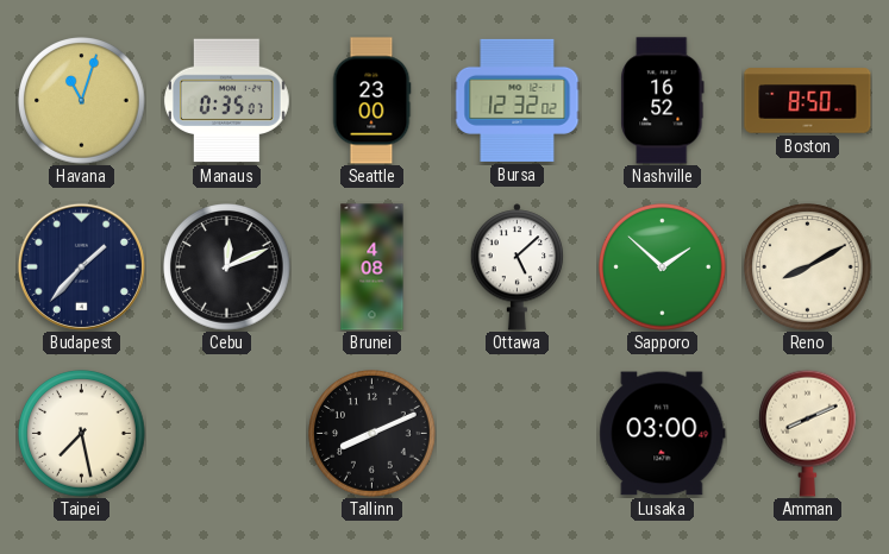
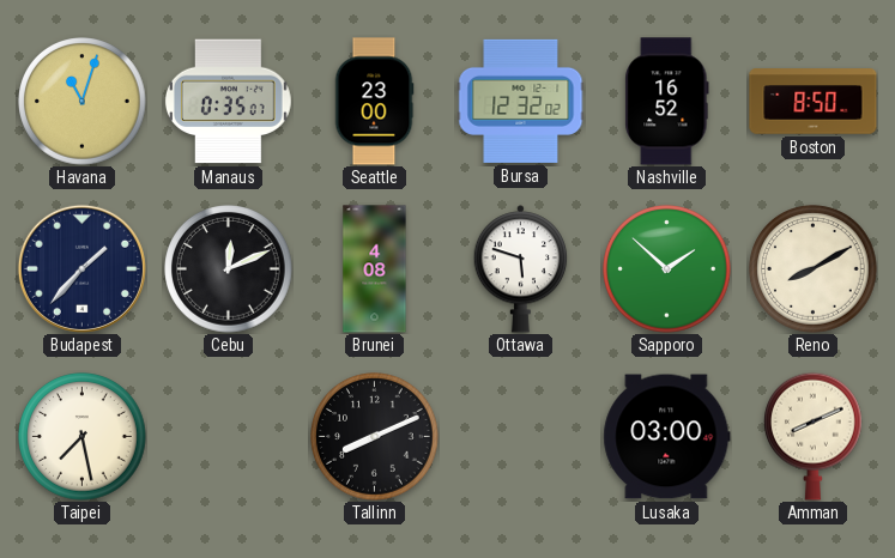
Ottawa: 5:08 -> 5:48 (521, 269)
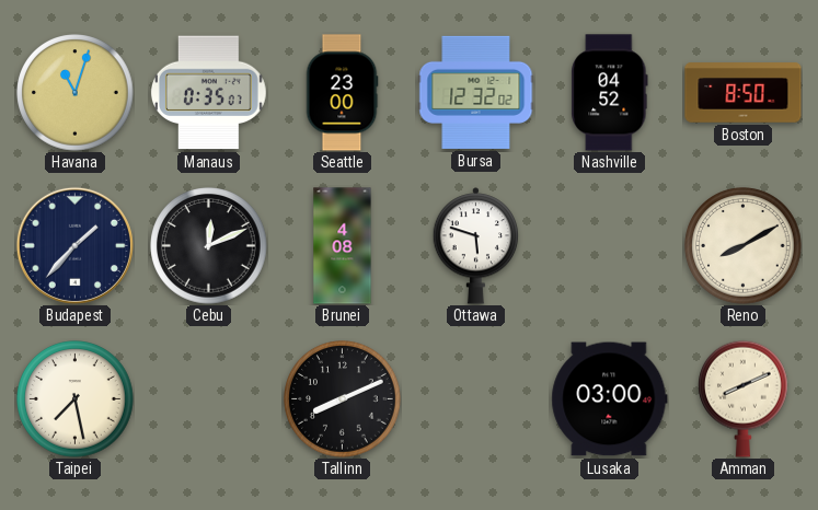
Nashville: 16:52 -> 04:52 (610, 93)
Sapporo: 1:52 -> none (667, 269)
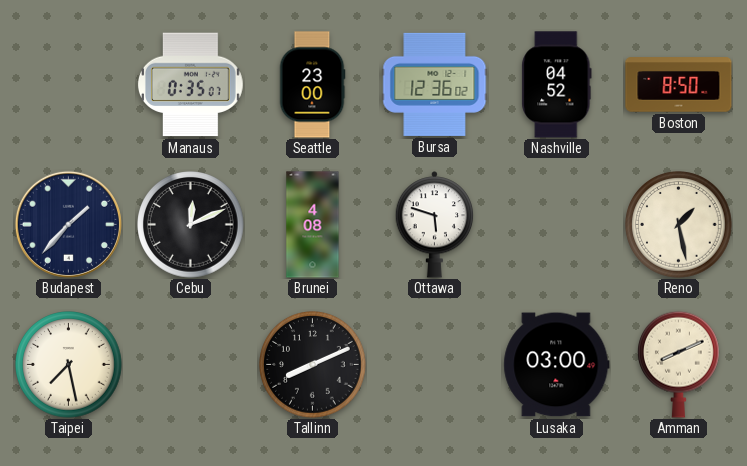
Havana: 11:03 -> none (76, 93)
Bursa: 12:32 -> 12:36 (435, 84)
Reno: 8:10 -> 1:28 (679, 225)
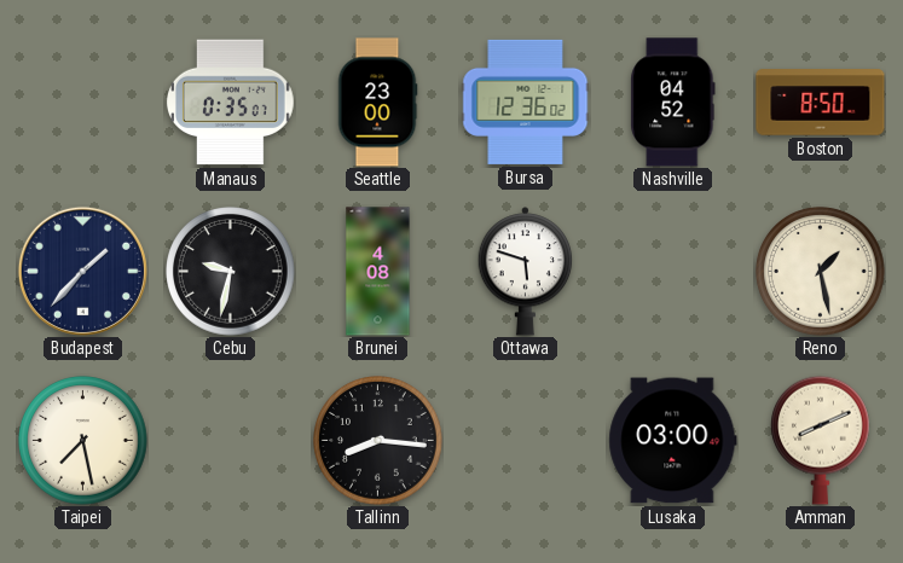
Cebu: 12:11 -> 9:32 (231, 272)
Tallinn: 8:11 -> 8:16 (378, 441)
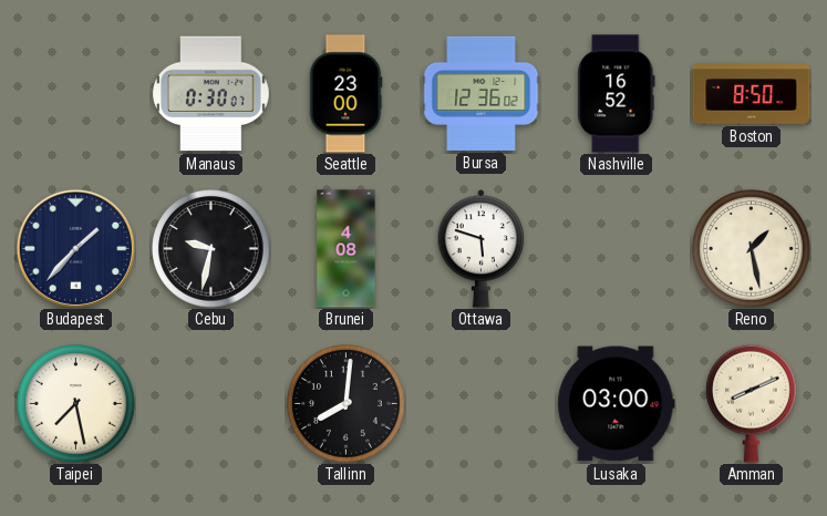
Manaus: 0:35 -> 0:30 (211, 94)
Nashville: 04:52 -> 16:52 (617, 94)
Tallinn: 8:16 -> 8:01 (347, 404)
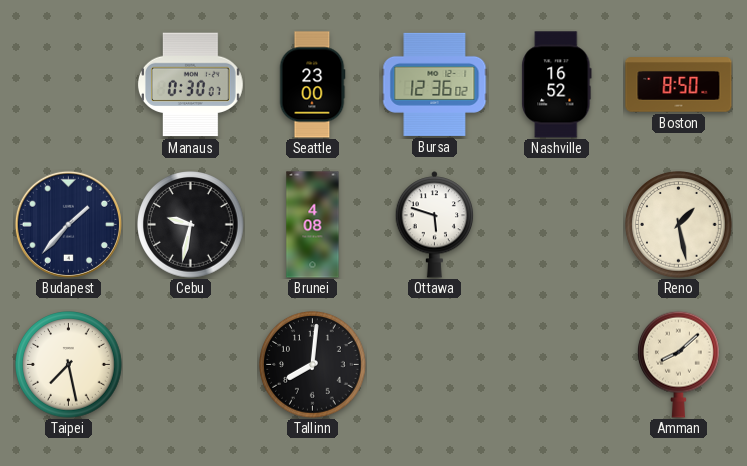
Lusaka: 03:00 -> none (617, 404)
Amman: 8:11 -> 8:08 (679, 364)
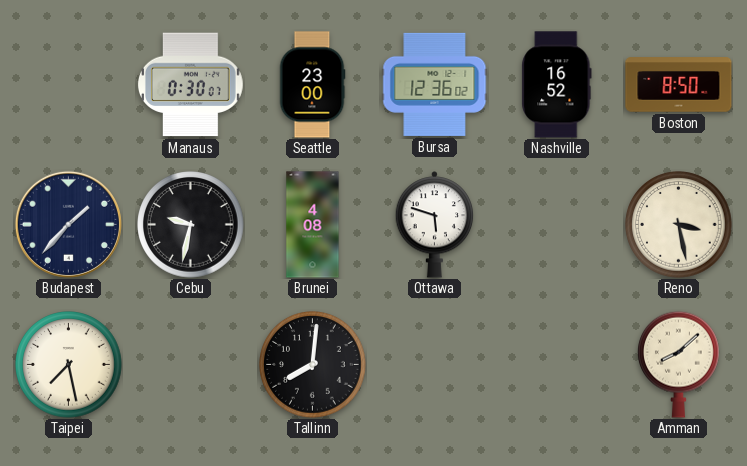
Reno: 1:28 -> 3:28 (679, 225)
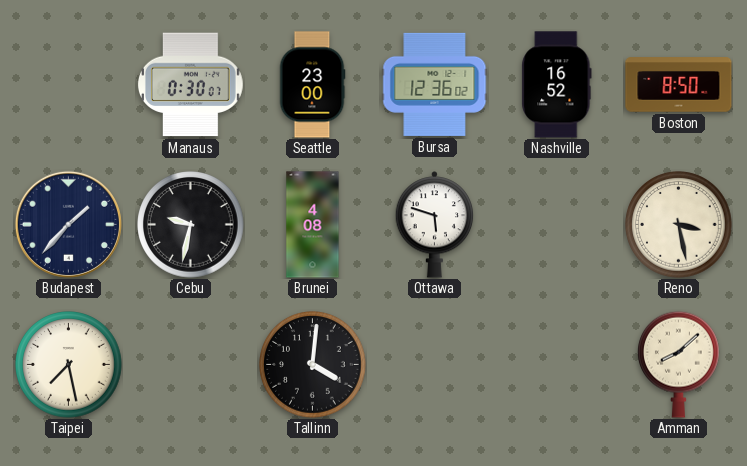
Tallinn: 8:01 -> 4:01 (313, 365)
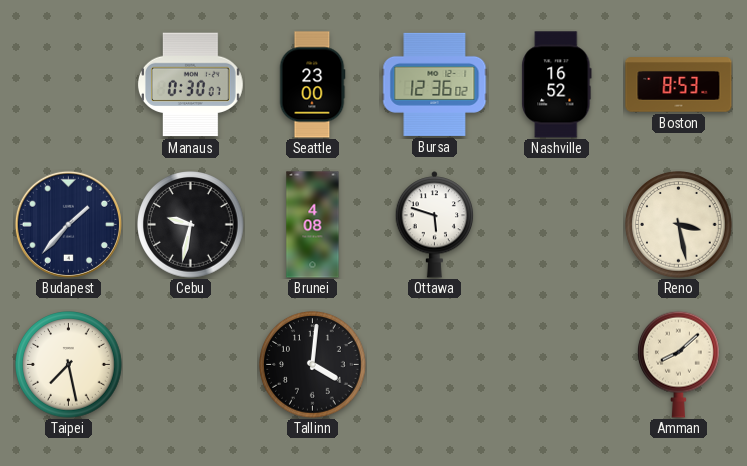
Boston: 8:50 -> 8:53 (679, 85)
